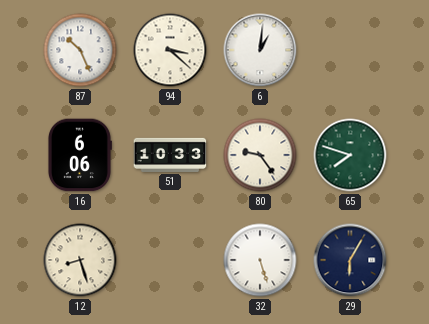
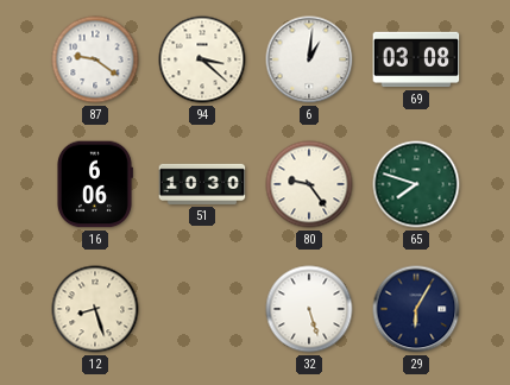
87: 10:26 -> 9:21 (95, 59)
69: none -> 03:08 (416, 59)
51: 10:33 -> 10:30 (202, 184)
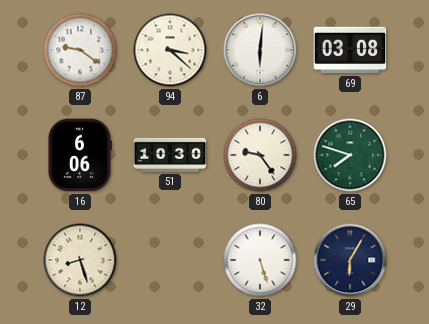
6: 1:01 -> 6:01 (260, 50)
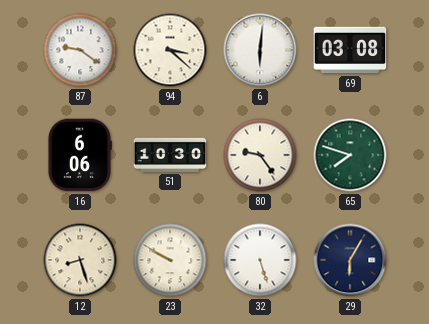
23: none -> 9:50 (170, 260)
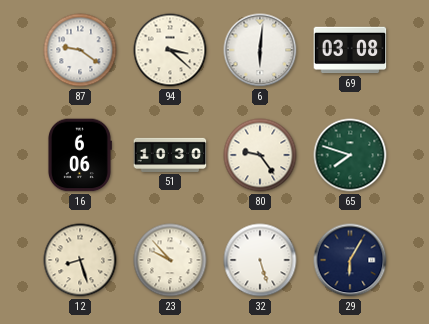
23: 9:50 -> 9:53 (170, 260)
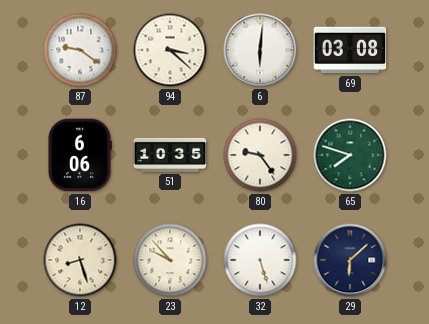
51: 10:30 -> 10:35 (170, 155)
29: 6:05 -> 6:08 (350, 260)
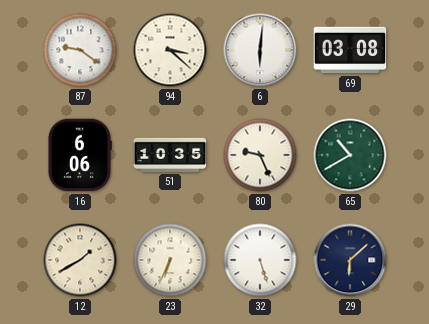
80: 9:24 -> 9:26 (260, 155)
65: 7:48 -> 10:40 (350, 155)
12: 8:27 -> 1:40 (80, 260)
23: 9:53 -> 6:34 (170, 260)
